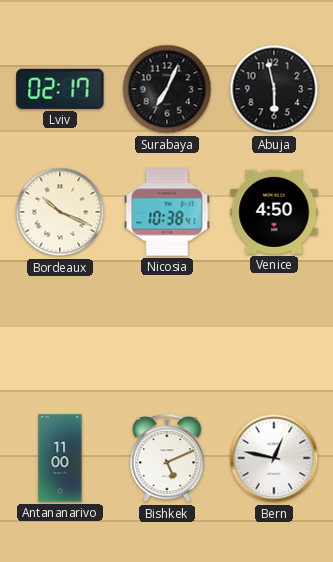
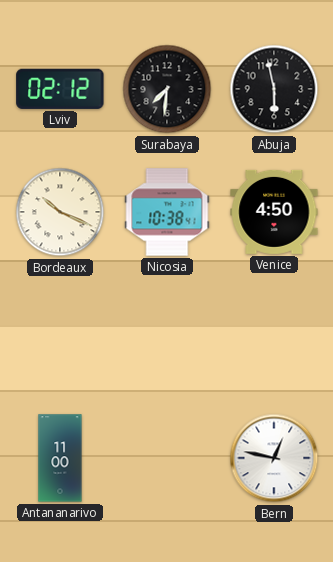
Lviv: 02:17 -> 02:12 (60, 89)
Surabaya: 7:04 -> 7:31 (167, 89)
Bishkek: 5:11 -> none (167, 459)
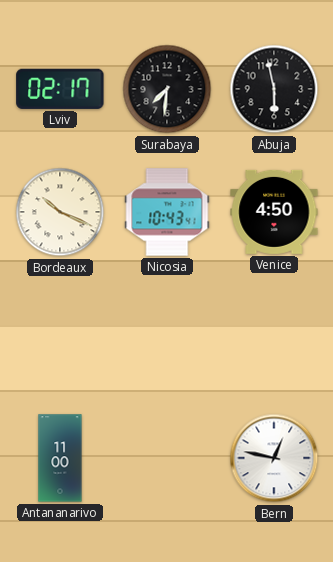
Lviv: 02:12 -> 02:17 (60, 89)
Nicosia: 10:38 -> 10:43 (167, 212)
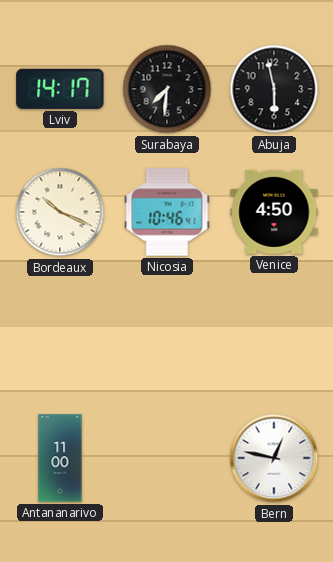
Lviv: 02:17 -> 14:17 (60, 89)
Nicosia: 10:43 -> 10:46 (167, 212)
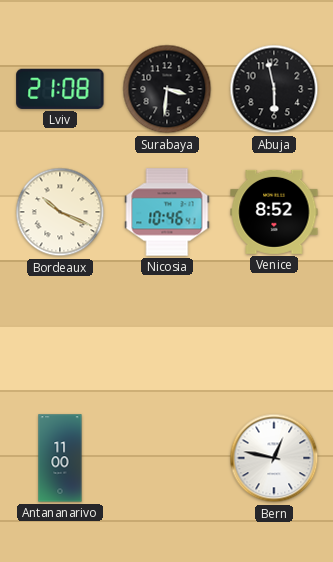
Lviv: 14:17 -> 21:08 (60, 89)
Surabaya: 7:31 -> 3:31 (167, 89)
Venice: 4:50 -> 8:52 (274, 212)
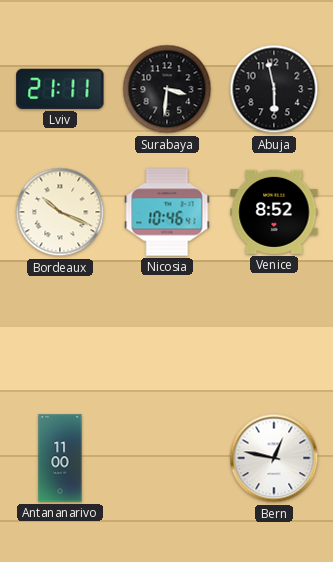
Lviv: 21:08 -> 21:11 (60, 89)
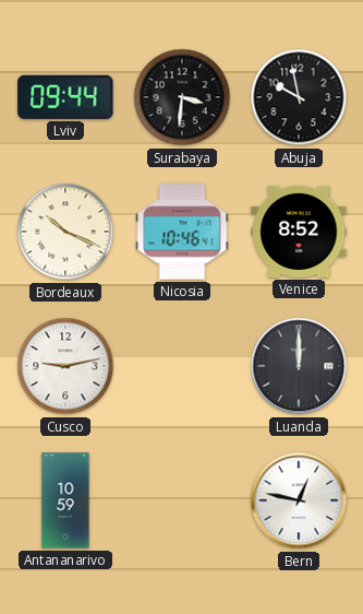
Lviv: 21:11 -> 09:44 (65, 97)
Abuja: 5:58 -> 9:58 (299, 97)
Cusco: none -> 9:13 (65, 366)
Luanda: none -> 12:00 (299, 366)
Antananarivo: 11:00 -> 10:59 (65, 500)
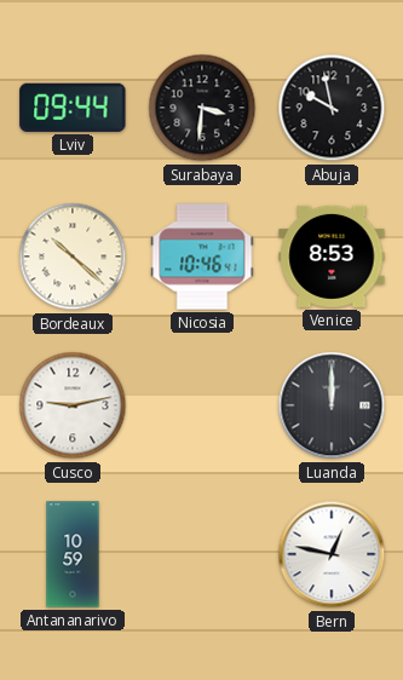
Bordeaux: 10:19 -> 10:22 (73, 257)
Venice: 8:52 -> 8:53 (332, 257)
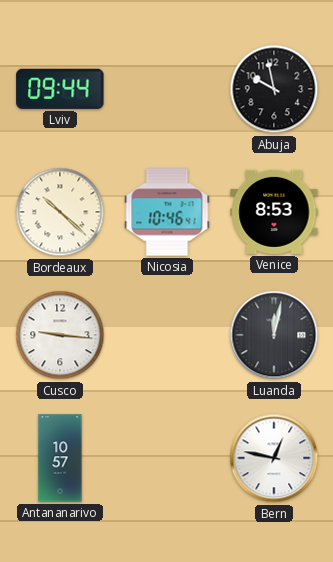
Surabaya: 3:31 -> none (202, 108)
Cusco: 9:13 -> 9:16 (60, 335)
Luanda: 12:00 -> 12:02 (274, 335)
Antananarivo: 10:59 -> 10:57 (60, 458)
